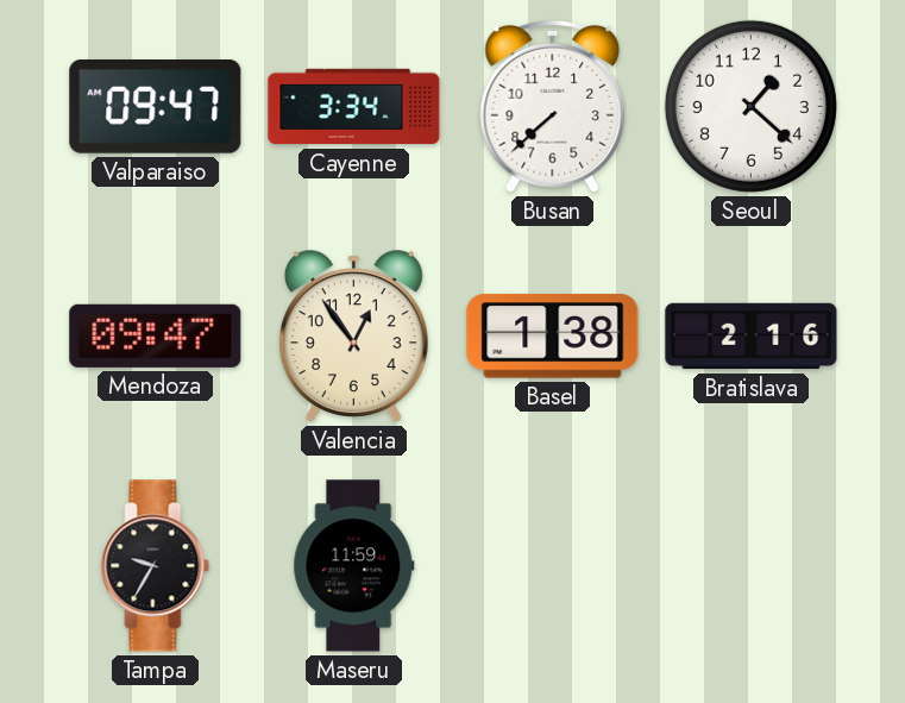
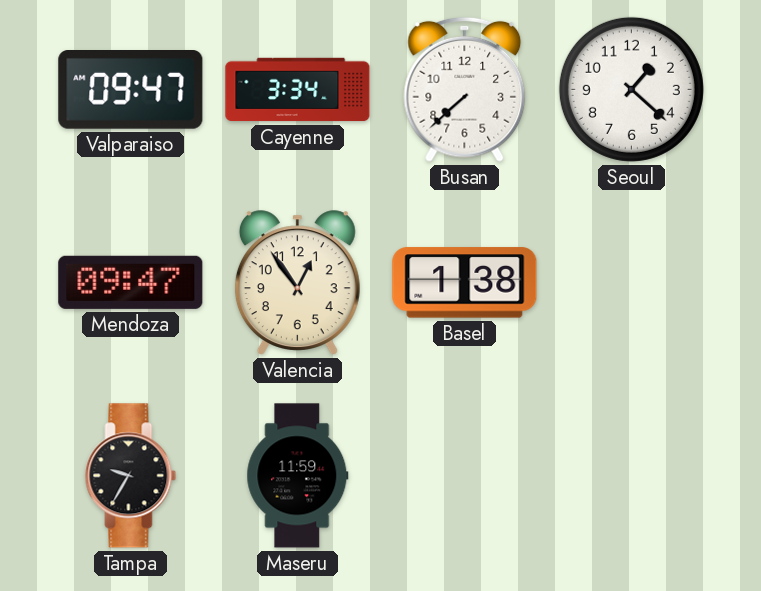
Bratislava: 2:16 -> none (752, 337)
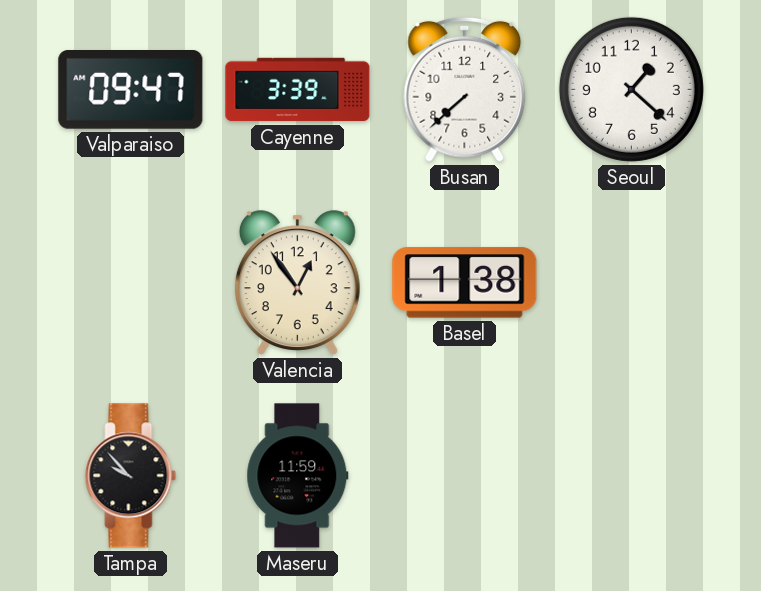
Cayenne: 3:34 -> 3:39 (298, 90)
Mendoza: 09:47 -> none (131, 282)
Tampa: 9:35 -> 9:53 (131, 476)
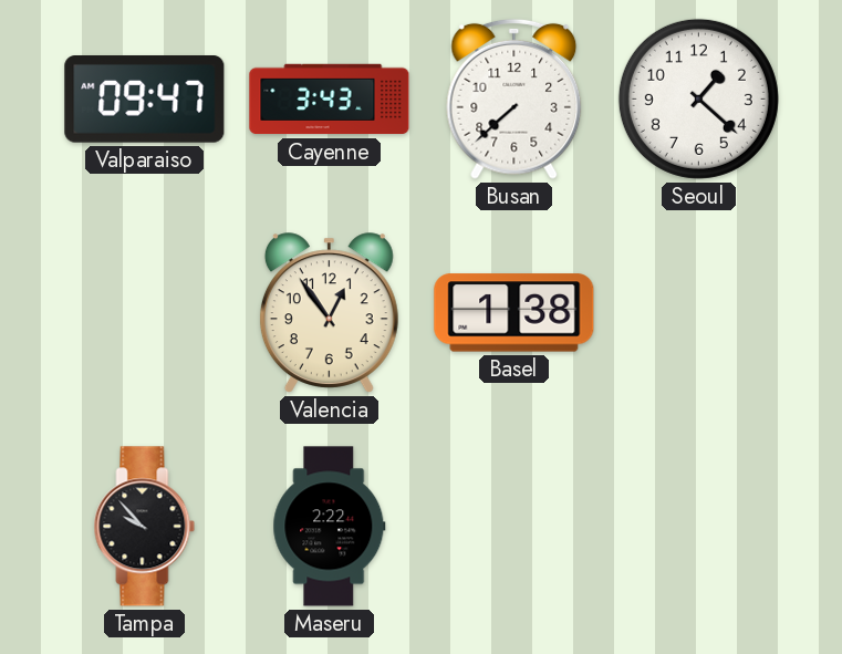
Cayenne: 3:39 -> 3:43 (330, 100)
Maseru: 11:59 -> 2:22 (330, 527)
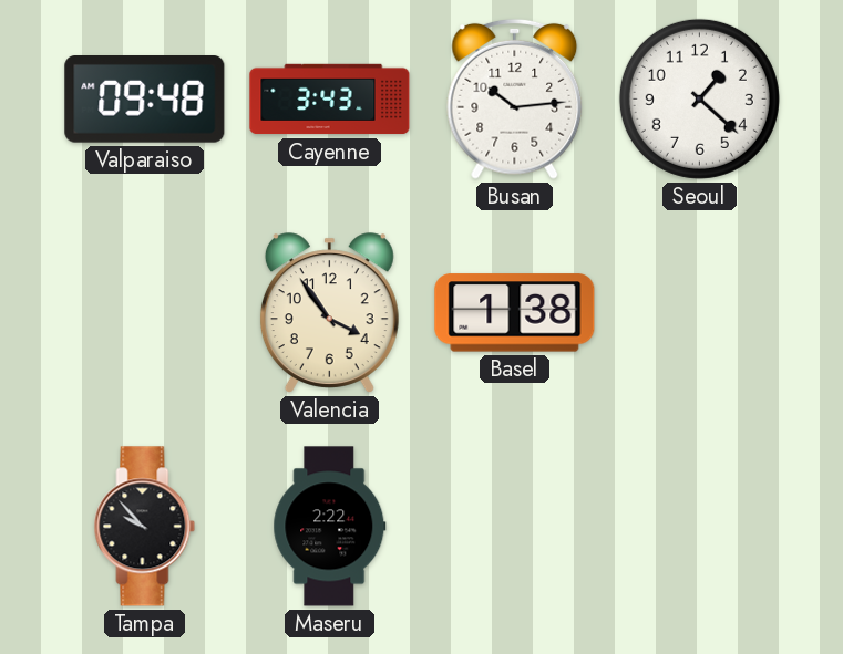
Valparaiso: 09:47 -> 09:48 (145, 100)
Busan: 7:38 -> 10:14 (515, 98)
Valencia: 12:54 -> 3:54 (329, 313)
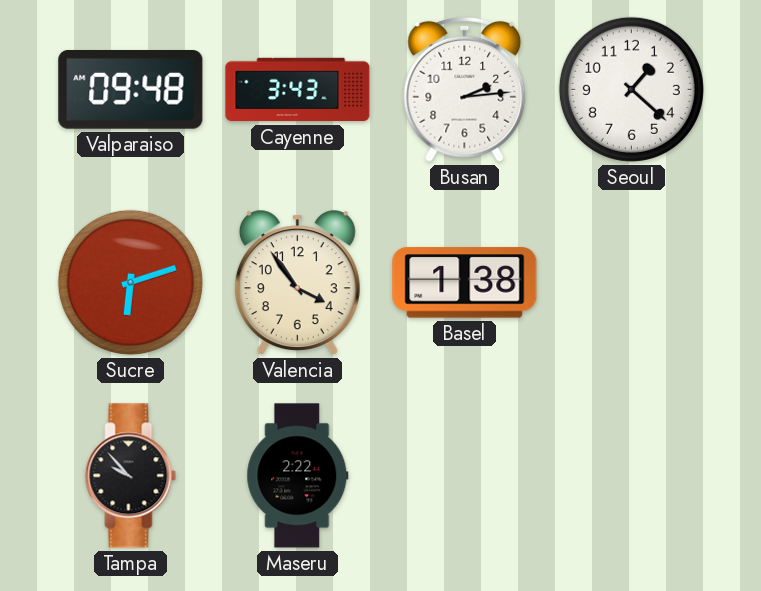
Busan: 10:14 -> 2:14 (465, 89)
Sucre: none -> 6:12 (130, 282)
